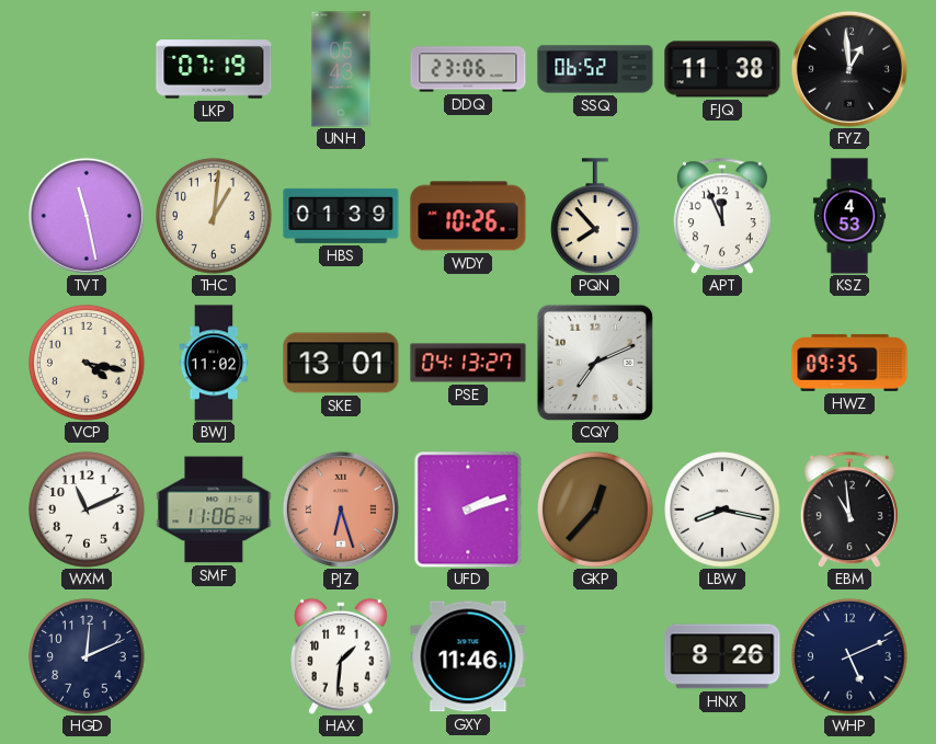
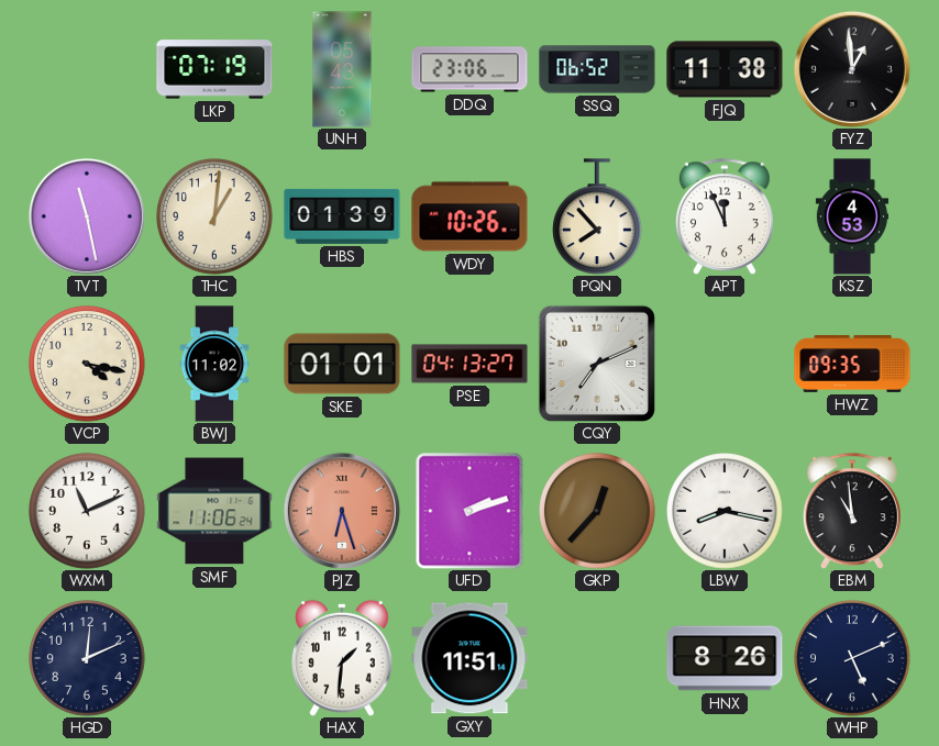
SKE: 13:01 -> 01:01 (342, 364)
GXY: 11:46 -> 11:51 (469, 658)
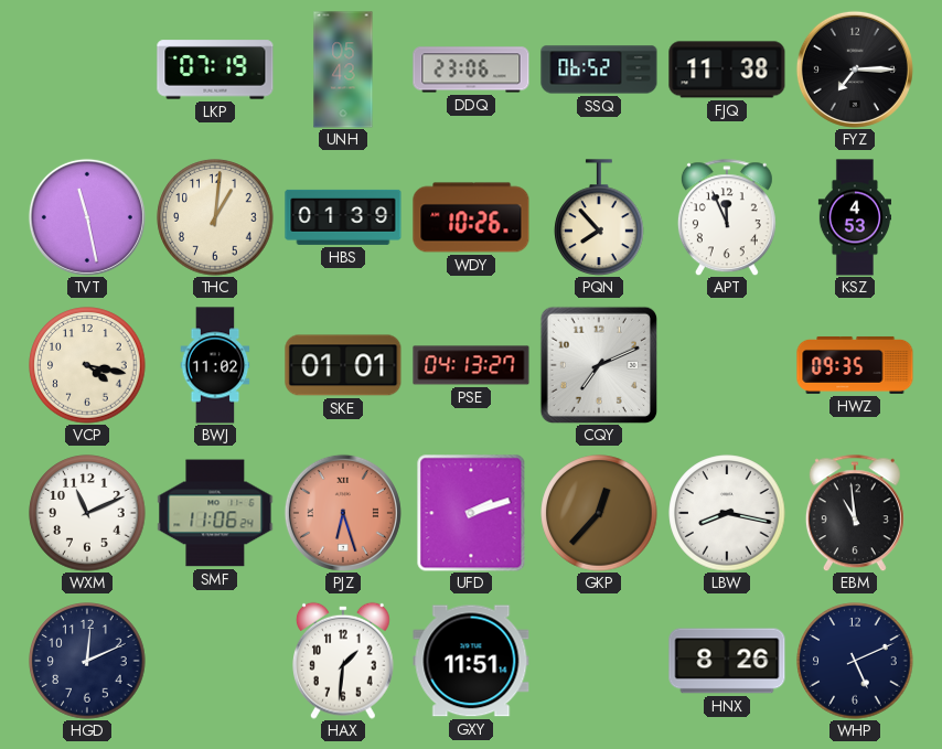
FYZ: 12:59 -> 7:15 (855, 69)
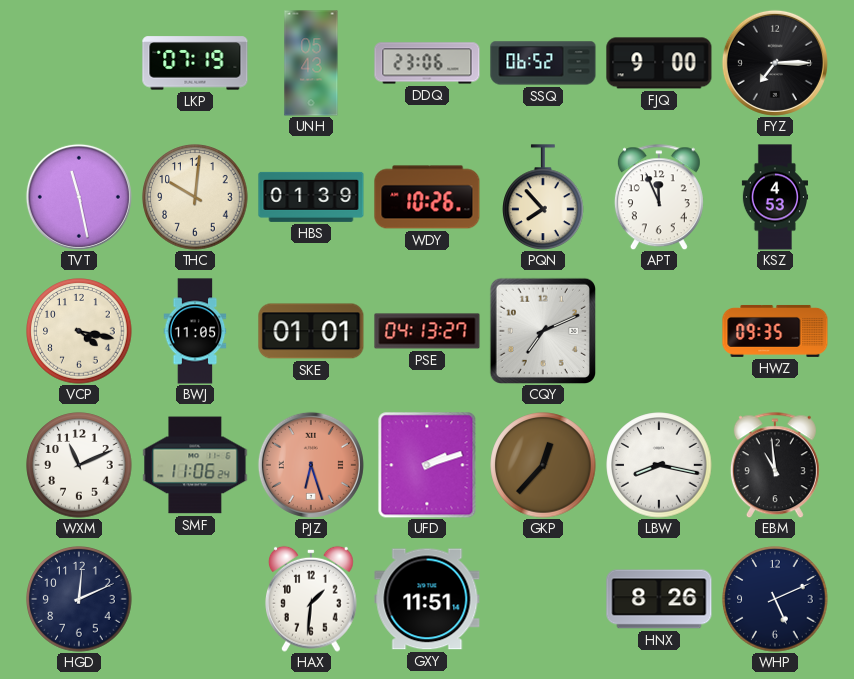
FJQ: 11:38 -> 9:00 (659, 63)
THC: 1:01 -> 10:01 (195, 197)
BWJ: 11:02 -> 11:05 (195, 331)
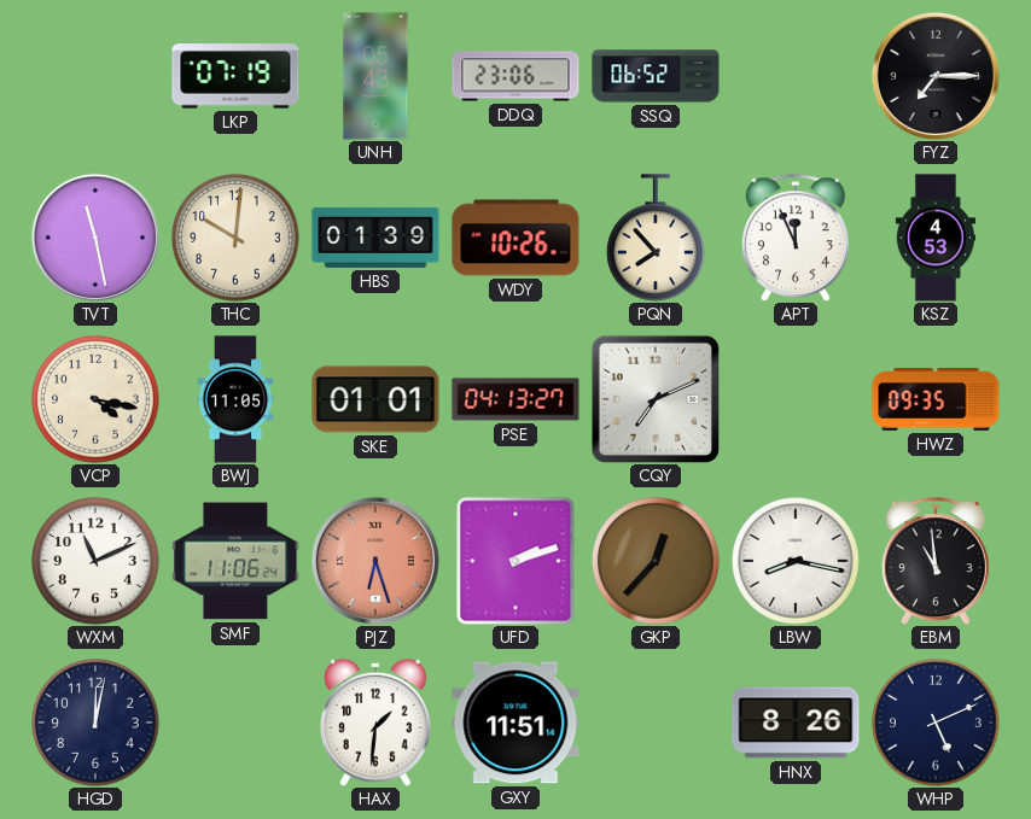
FJQ: 9:00 -> none (659, 63)
HGD: 12:11 -> 12:02 (95, 723)
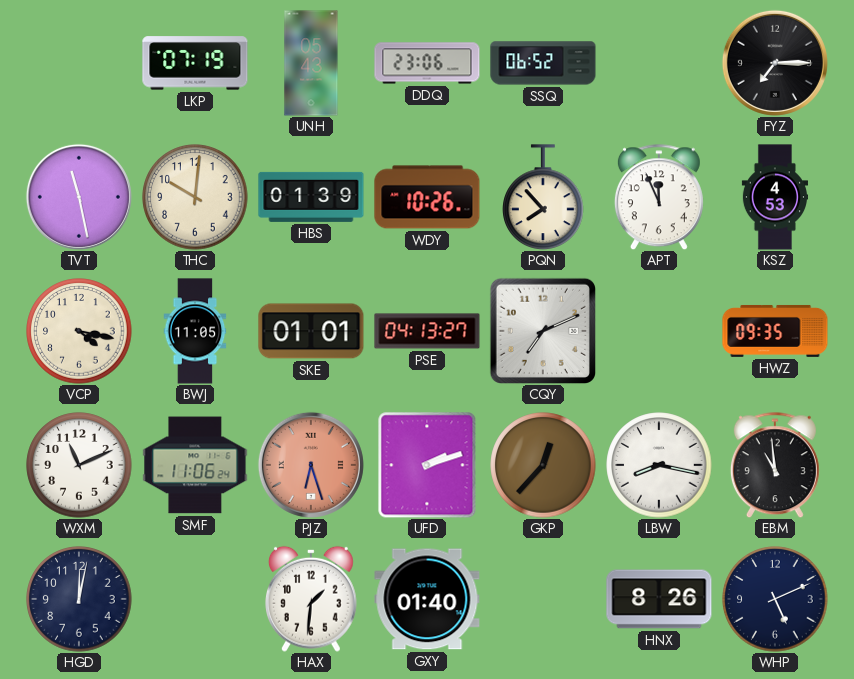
GXY: 11:51 -> 01:40 (427, 599)
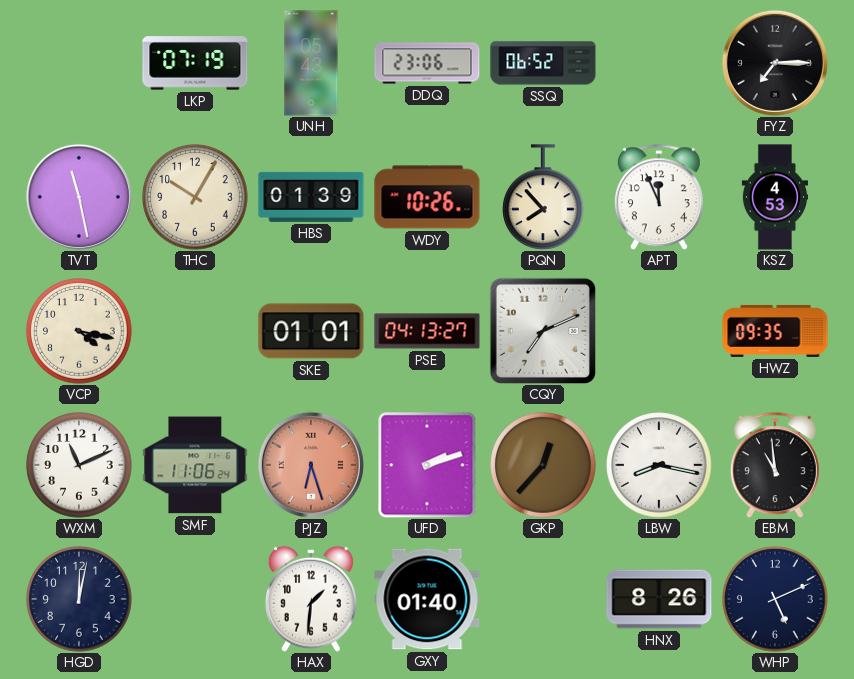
THC: 10:01 -> 10:05 (195, 197)
BWJ: 11:05 -> none (195, 331)
